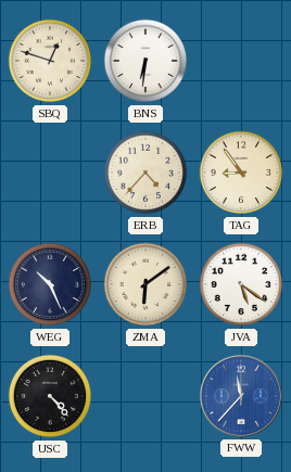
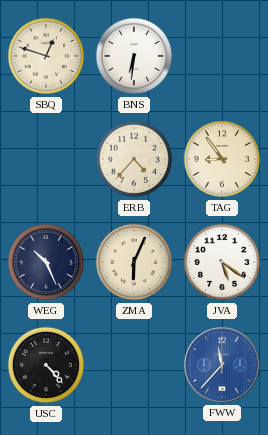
ZMA: 6:09 -> 6:04 (134, 262)
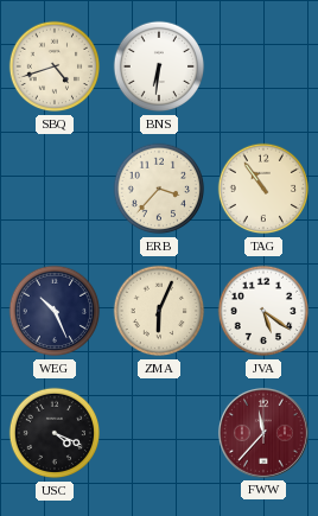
SBQ: 12:48 -> 4:42 (55, 66)
ERB: 4:37 -> 3:37 (159, 189)
TAG: 8:54 -> 10:54 (263, 189)
USC: 4:23 -> 4:19 (55, 433)
FWW dial: blue -> burgundy (263, 433)
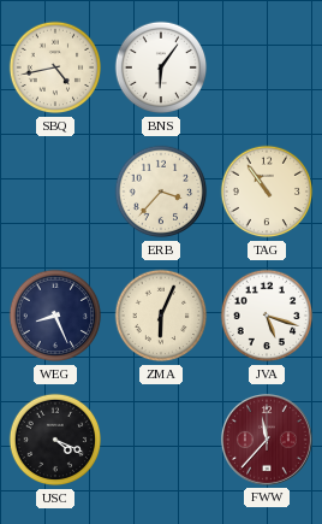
SBQ: 4:42 -> 4:43 (55, 67)
BNS: 6:31 -> 6:06 (161, 67)
WEG: 10:26 -> 8:26 (55, 316)
JVA: 5:21 -> 5:18 (267, 316)
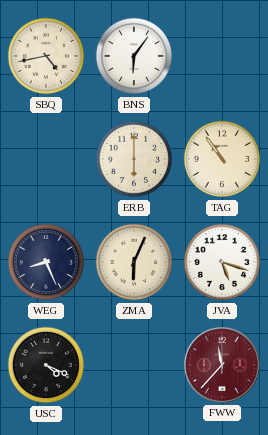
ERB: 3:37 -> 6:00 (134, 159)
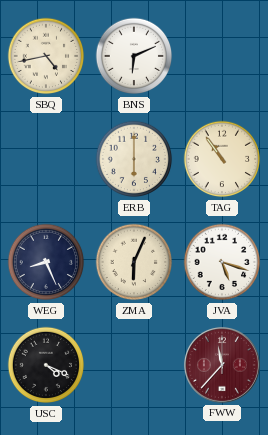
BNS: 6:06 -> 6:11 (134, 56)
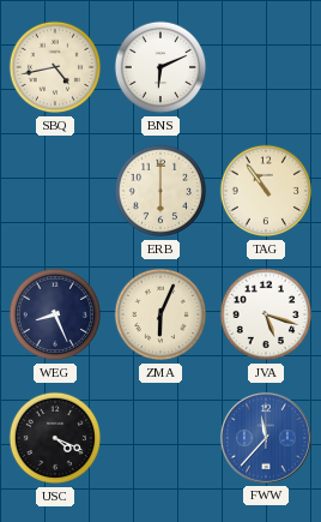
FWW dial: burgundy -> blue (266, 438)
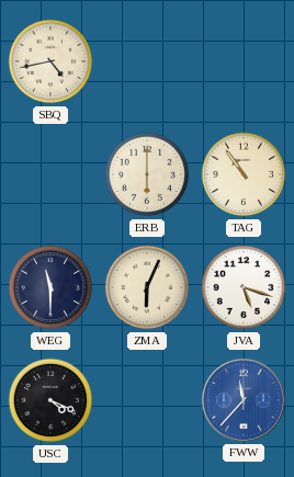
BNS: 6:11 -> none (160, 67)
WEG: 8:26 -> 11:30 (50, 287)
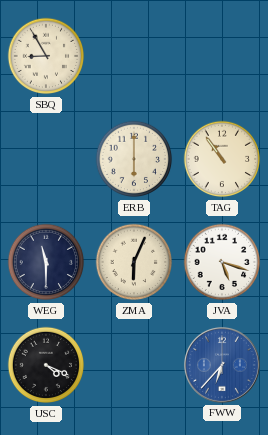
SBQ: 4:43 -> 8:55 (46, 56)
FWW: 11:37 -> 6:37 (222, 365)
